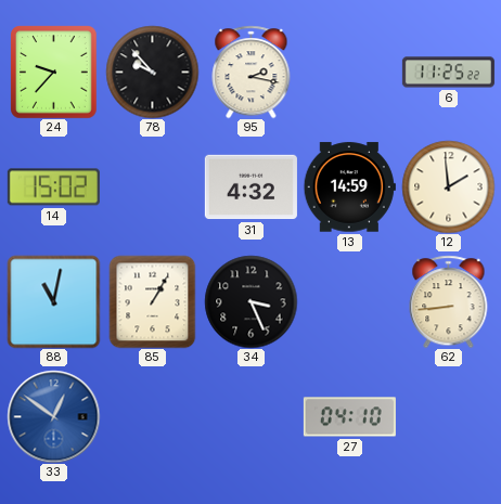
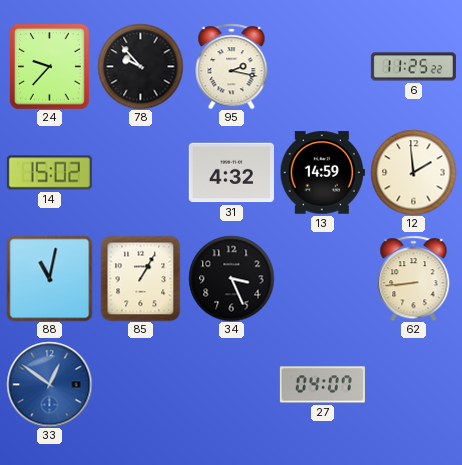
27: 04:10 -> 04:07 (322, 385)
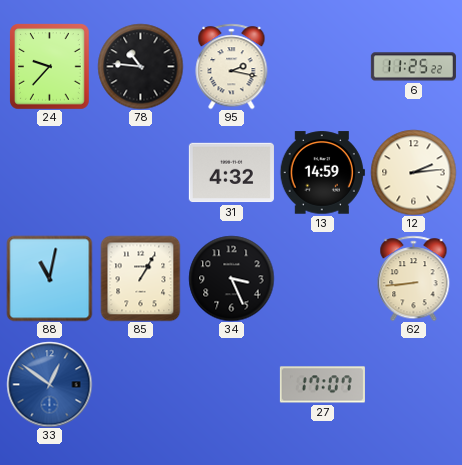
78: 9:53 -> 10:46 (140, 66)
14: 15:02 -> none (49, 173)
12: 1:59 -> 2:14 (413, 172)
27: 04:07 -> 17:07 (322, 385)
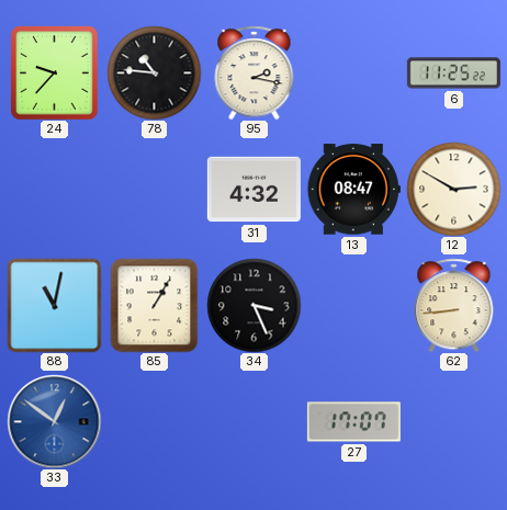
13: 14:59 -> 08:47 (353, 190)
12: 2:14 -> 2:50 (453, 189)
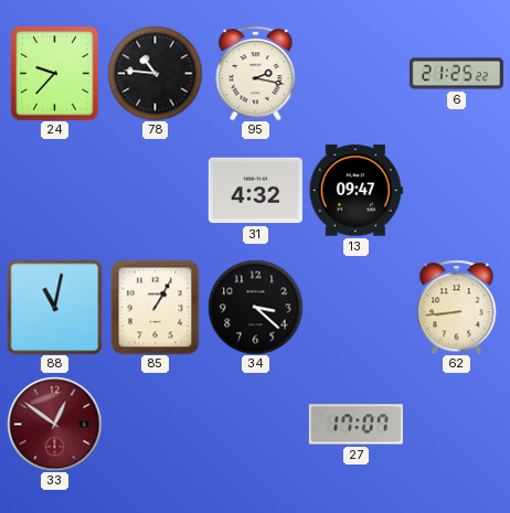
6: 11:25 -> 21:25 (456, 74)
13: 08:47 -> 09:47 (355, 191)
12: 2:50 -> none (453, 189)
34: 3:26 -> 3:22 (255, 307)
33 dial: blue -> burgundy (54, 424)
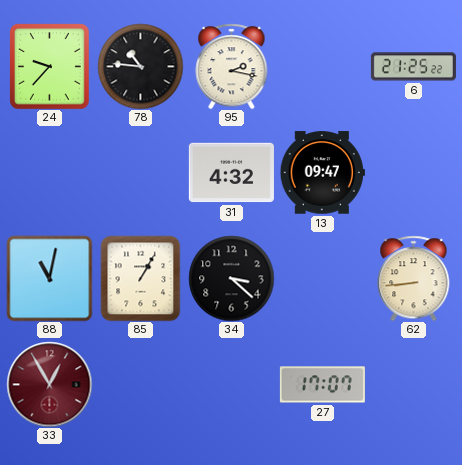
33: 12:51 -> 12:55 (49, 384)
